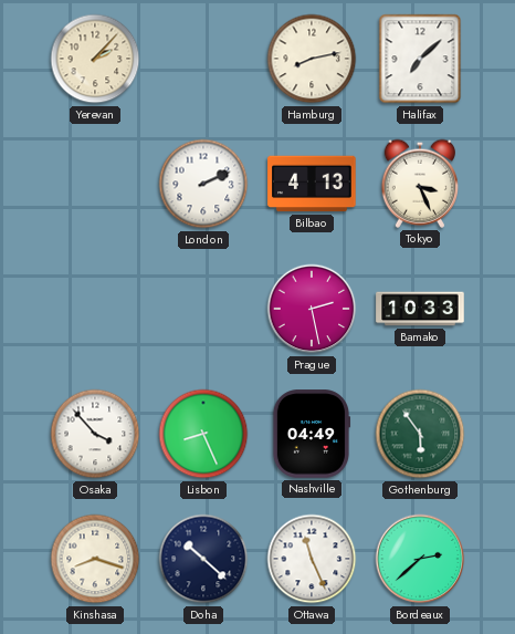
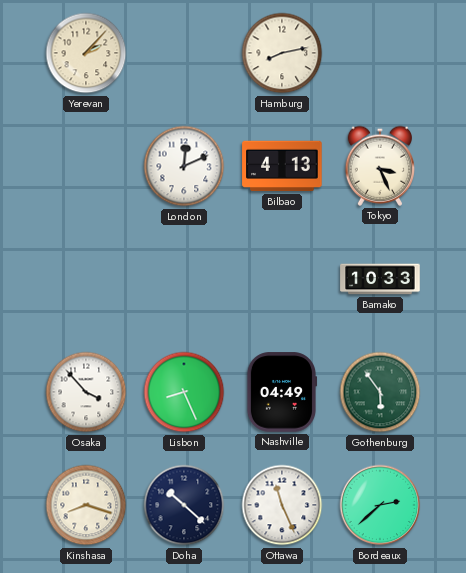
Halifax: 7:08 -> none (420, 59)
London: 2:11 -> 12:11 (184, 166)
Prague: 2:28 -> none (312, 309)
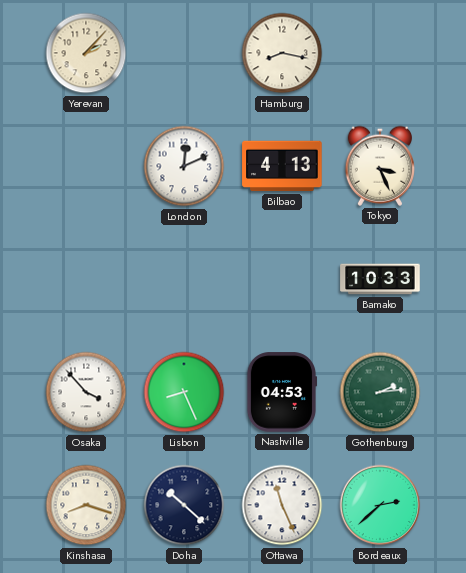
Hamburg: 8:13 -> 8:17 (282, 53)
Nashville: 04:49 -> 04:53 (282, 392)
Gothenburg: 5:54 -> 2:14 (380, 392)
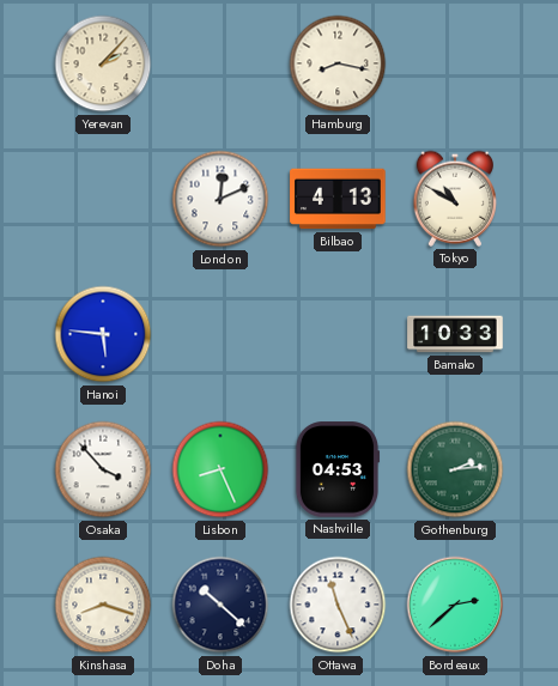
Tokyo: 3:26 -> 10:50 (454, 199)
Hanoi: none -> 5:46 (103, 334)
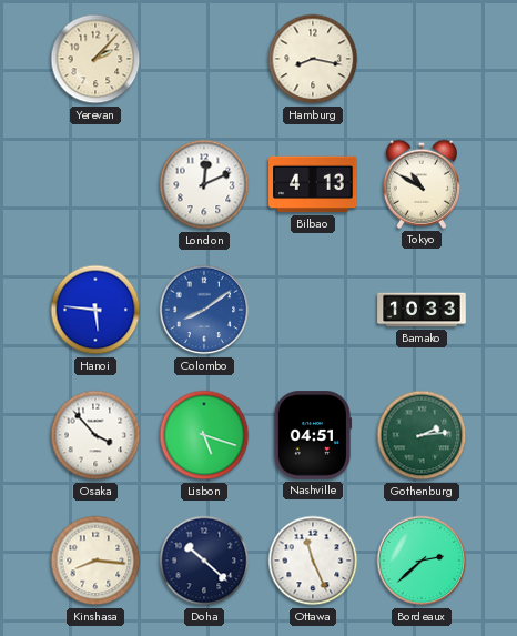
Colombo: none -> 8:09 (204, 310)
Lisbon: 8:26 -> 5:18 (204, 435)
Nashville: 04:53 -> 04:51 (313, 435)
Kinshasa: 8:18 -> 8:16 (95, 561)
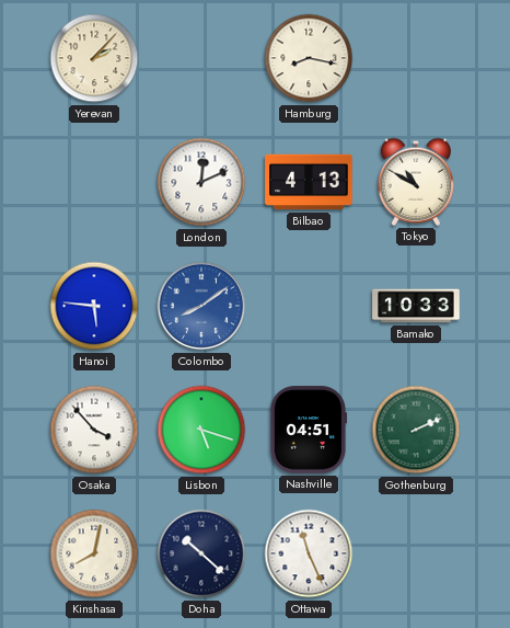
Gothenburg: 2:14 -> 2:11 (416, 430)
Kinshasa: 8:16 -> 8:02 (94, 553)
Bordeaux: 2:38 -> none (422, 561)
